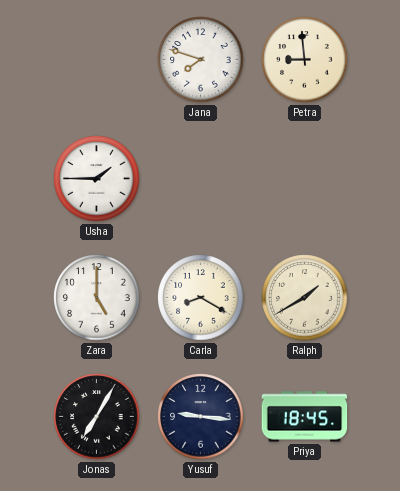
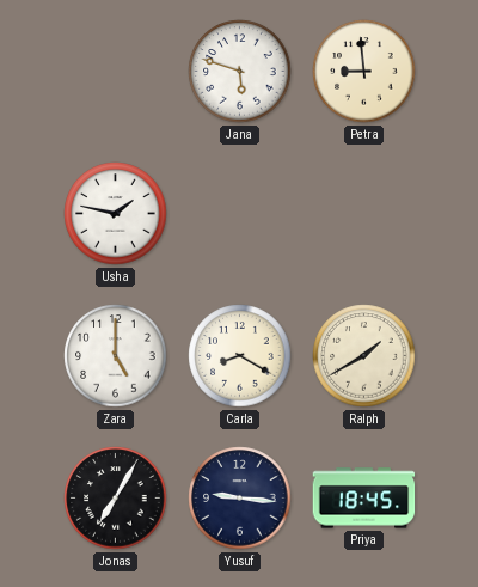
Jana: 7:48 -> 5:48 (240, 72)
Usha: 1:45 -> 1:47 (116, 214)
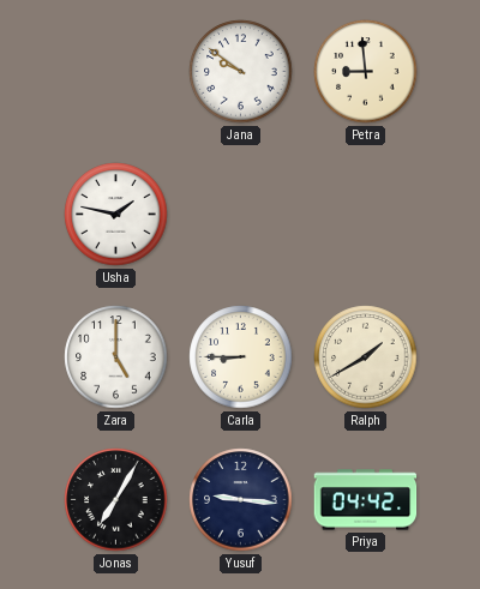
Jana: 5:48 -> 9:51 (241, 72)
Carla: 8:20 -> 8:45 (241, 357)
Priya: 18:45 -> 04:42 (366, 500)
